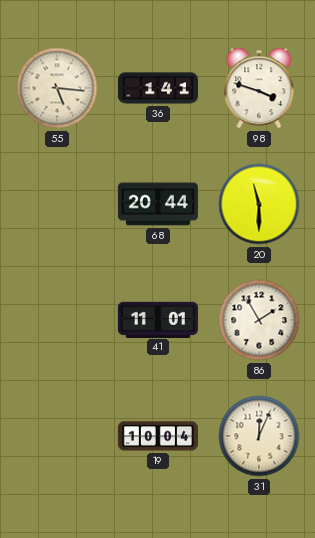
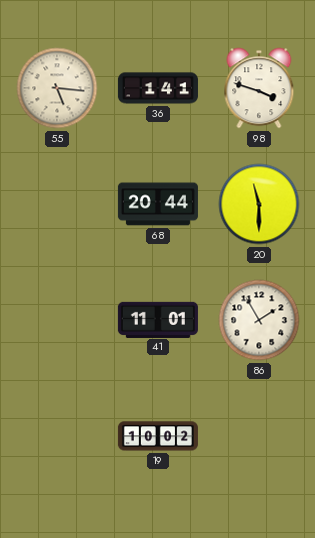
19: 10:04 -> 10:02 (158, 436)
31: 12:04 -> none (259, 436)
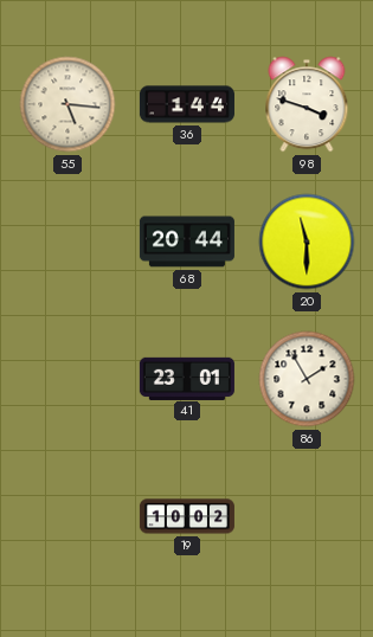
36: 1:41 -> 1:44 (187, 104)
41: 11:01 -> 23:01 (187, 378)
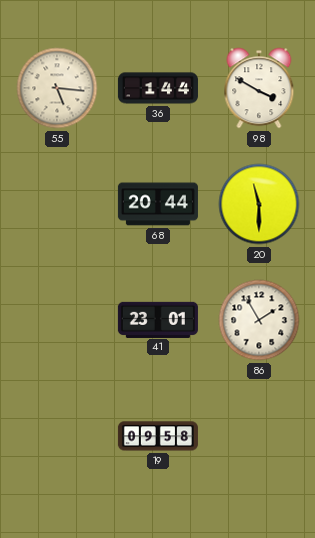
98: 3:48 -> 3:50 (259, 88)
19: 10:02 -> 09:58 (158, 436)
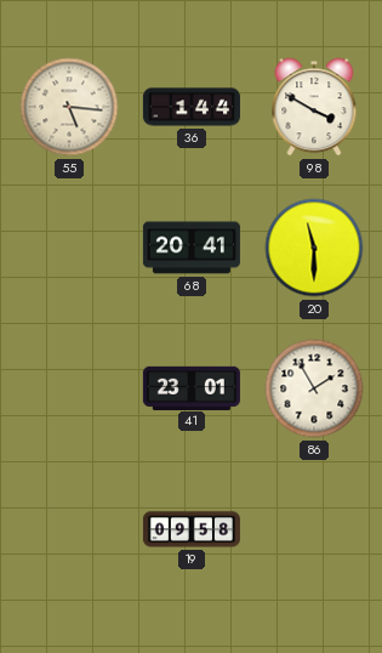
68: 20:44 -> 20:41 (192, 248)
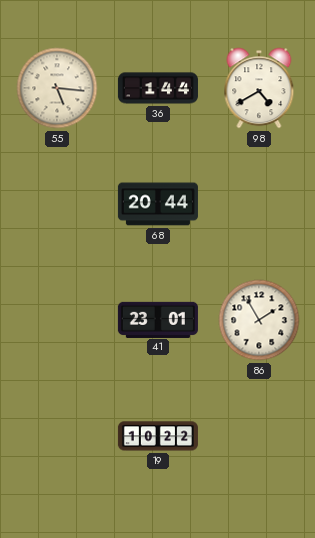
98: 3:50 -> 4:40 (259, 88)
68: 20:41 -> 20:44 (158, 204)
20: 11:30 -> none (314, 248)
19: 09:58 -> 10:22 (158, 436)
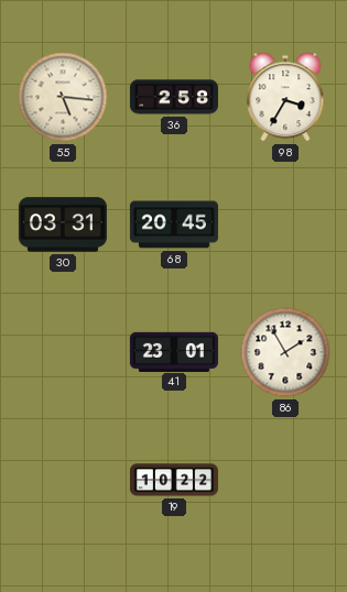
36: 1:44 -> 2:58 (174, 97)
98: 4:40 -> 3:35 (285, 97)
30: none -> 03:31 (63, 224)
68: 20:44 -> 20:45 (174, 224)
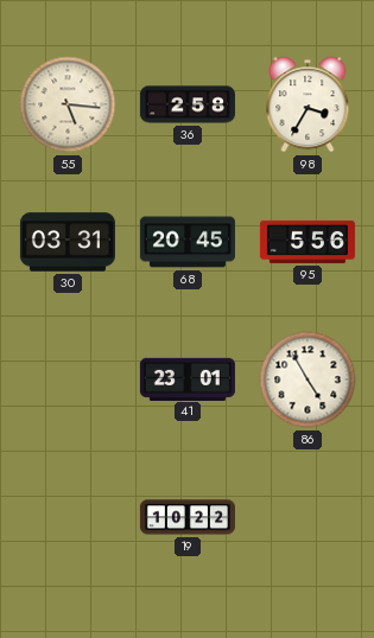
95: none -> 5:56 (308, 242)
86: 1:55 -> 4:55 (308, 379)
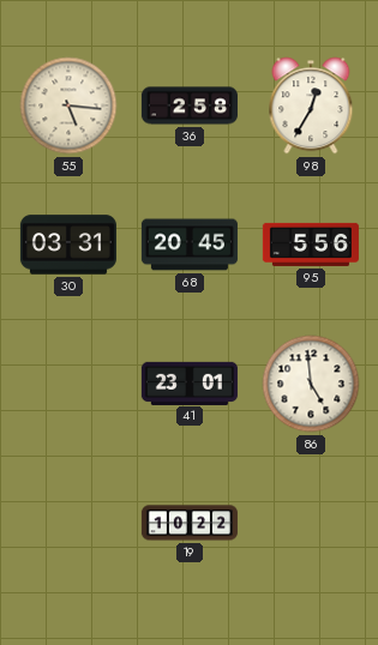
98: 3:35 -> 12:35 (311, 106)
86: 4:55 -> 4:59 (311, 384)
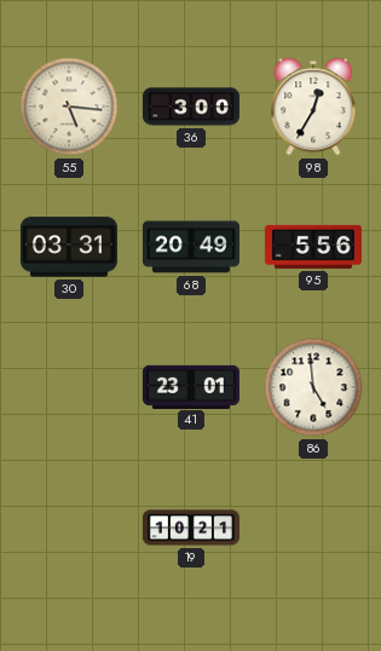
36: 2:58 -> 3:00 (191, 106)
68: 20:45 -> 20:49 (191, 247)
19: 10:22 -> 10:21 (191, 528)
